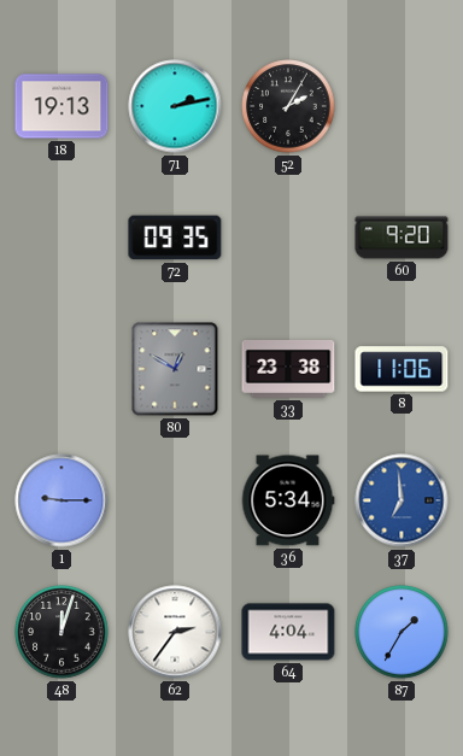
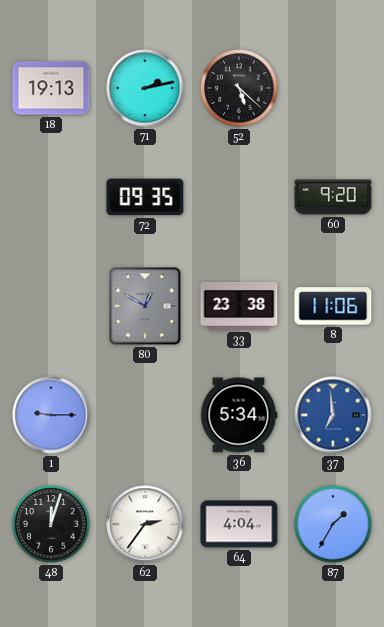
52: 2:05 -> 5:22 (239, 88)
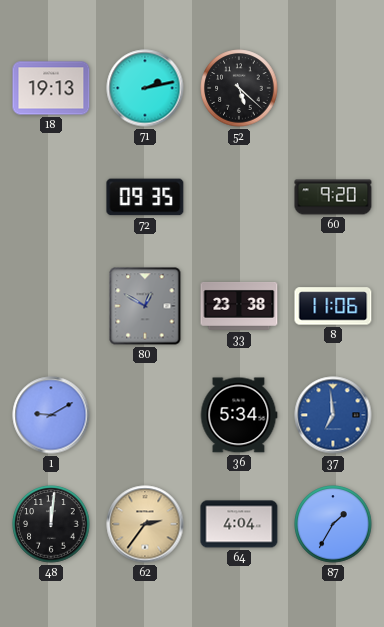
1: 9:15 -> 9:10 (51, 415)
48: 12:03 -> 12:01 (51, 524)
62 dial: white -> champagne (145, 524)
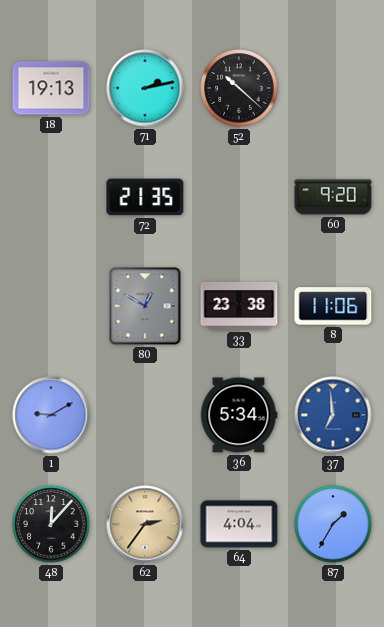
52: 5:22 -> 10:22 (239, 88)
72: 09:35 -> 21:35 (145, 197)
48: 12:01 -> 12:07 (51, 524)
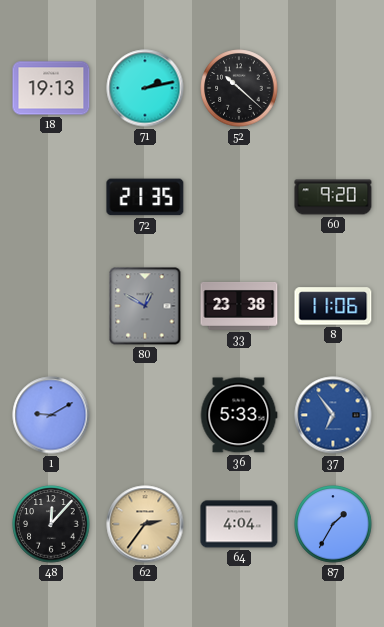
36: 5:34 -> 5:33 (239, 415)
37: 6:59 -> 6:54 (333, 415)
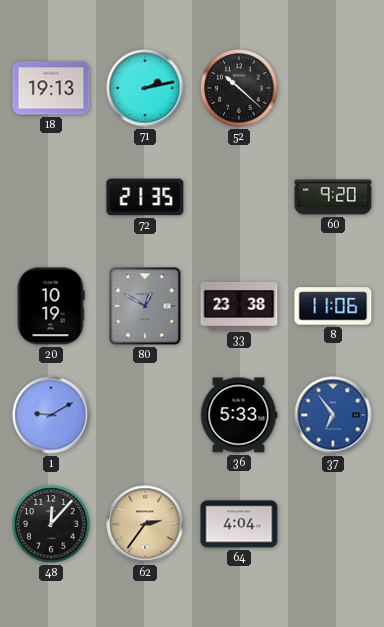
20: none -> 10:19 (51, 306)
87: 1:35 -> none (333, 524)
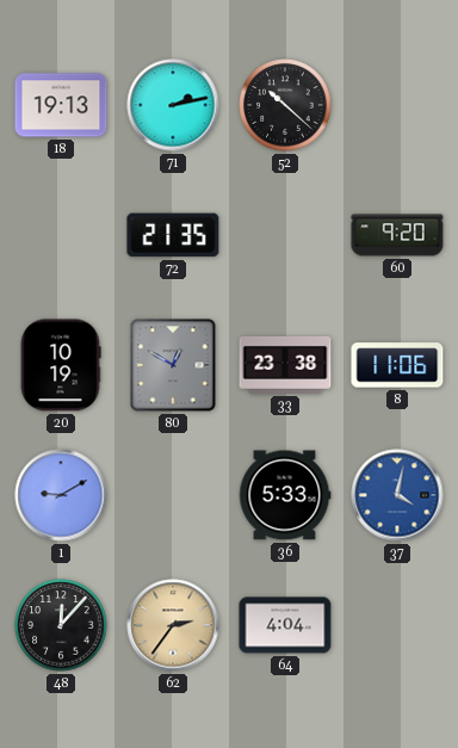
37: 6:54 -> 4:02 (397, 495)
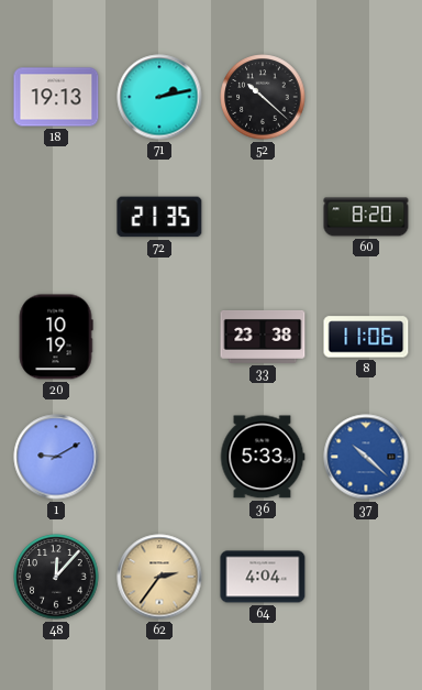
60: 9:20 -> 8:20 (366, 217)
80: 12:50 -> none (173, 365)
37: 4:02 -> 10:22 (366, 457)
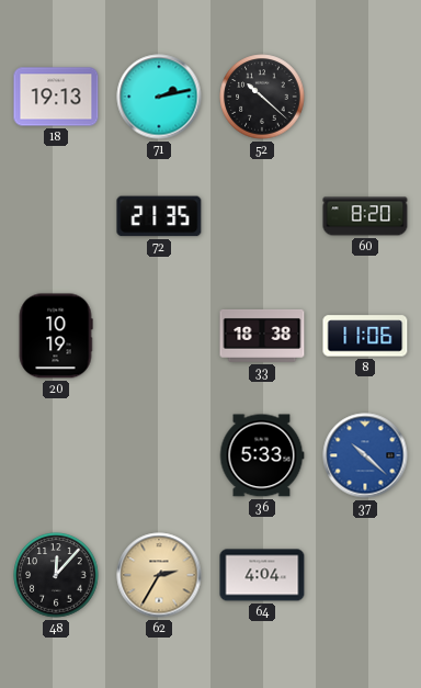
33: 23:38 -> 18:38 (262, 336)
1: 9:10 -> none (56, 457)
62: 2:36 -> 2:35 (159, 575)
